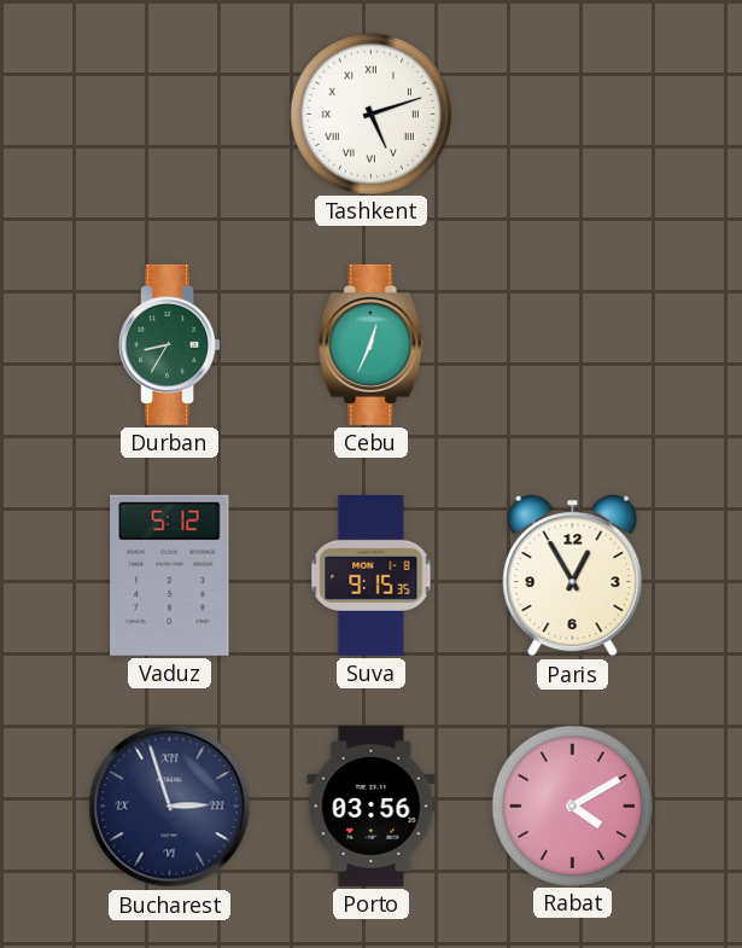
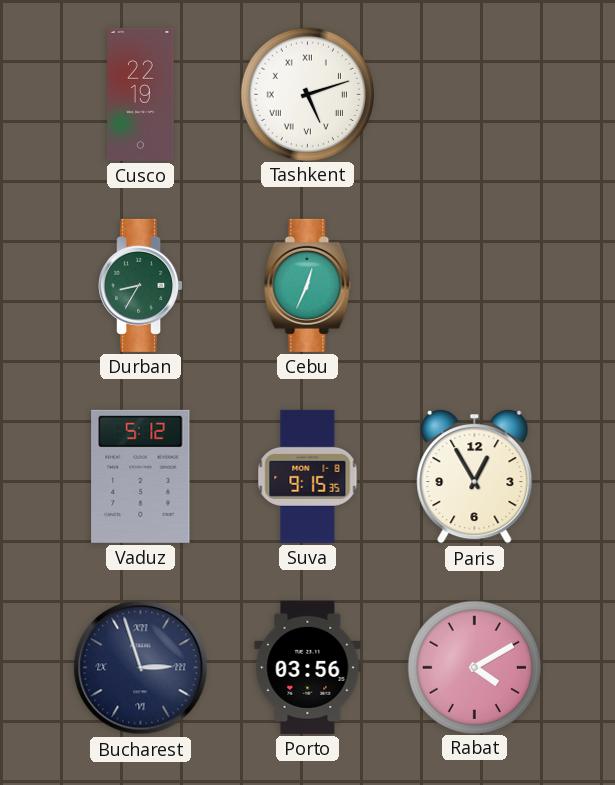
Cusco: none -> 22:19 (141, 94)
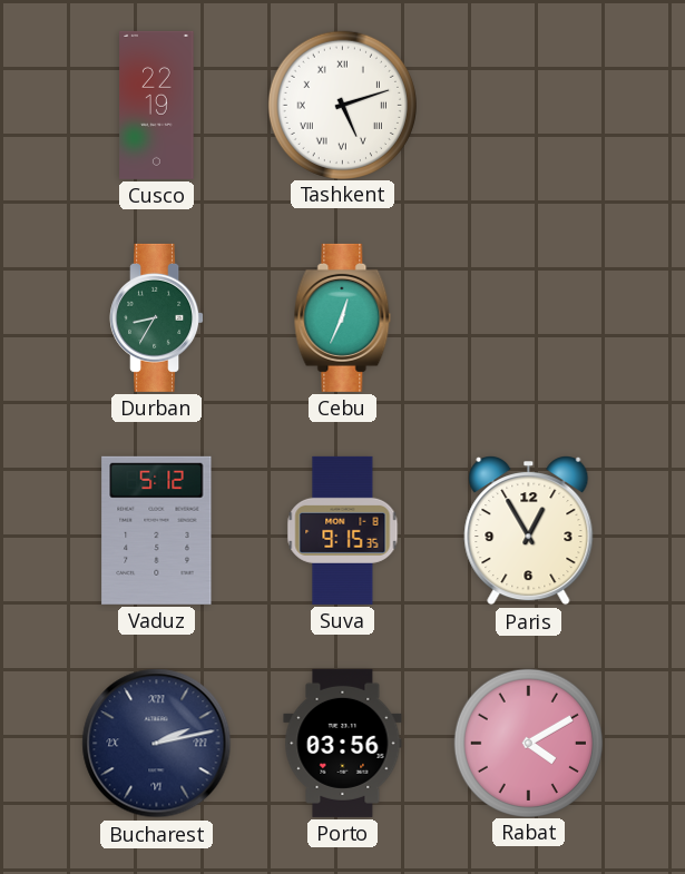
Bucharest: 2:57 -> 2:13 (157, 744)
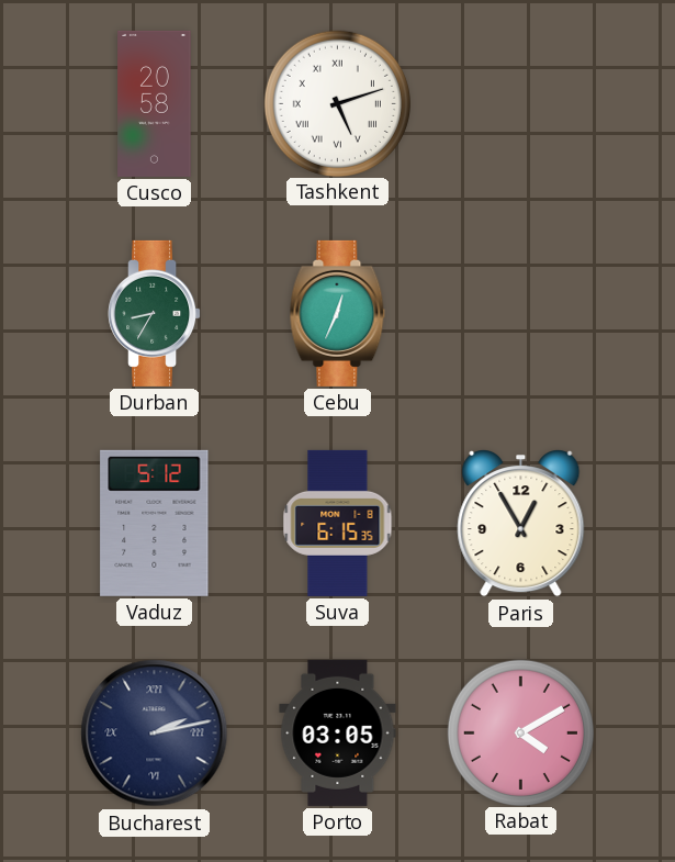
Cusco: 22:19 -> 20:58 (155, 103)
Suva: 9:15 -> 6:15 (338, 523)
Porto: 03:56 -> 03:05 (338, 732)
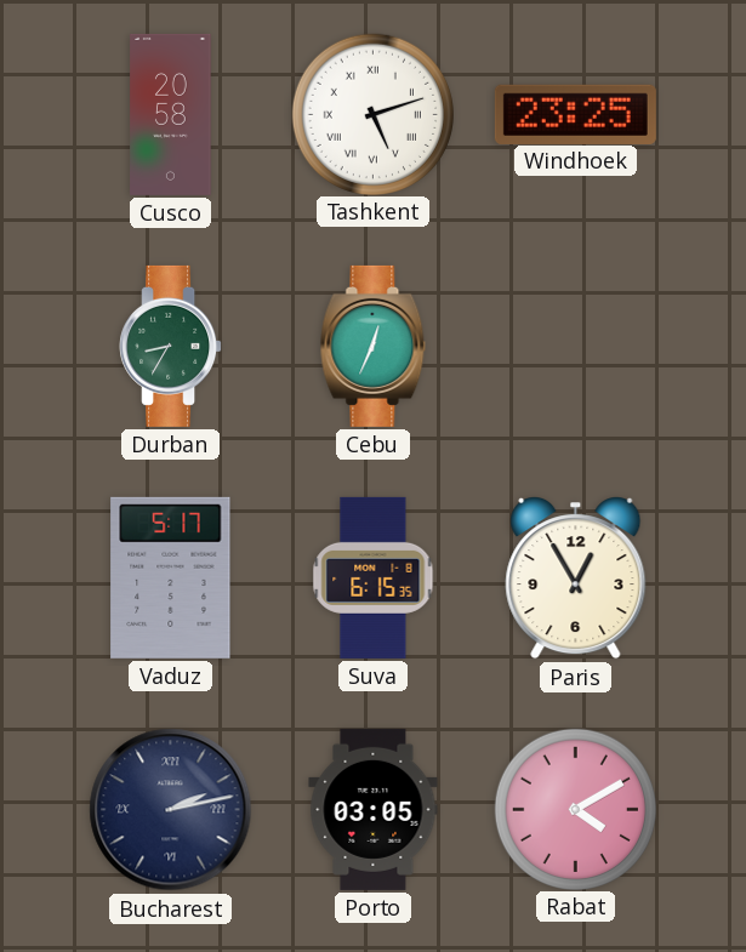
Windhoek: none -> 23:25 (575, 114)
Vaduz: 5:12 -> 5:17 (171, 577)
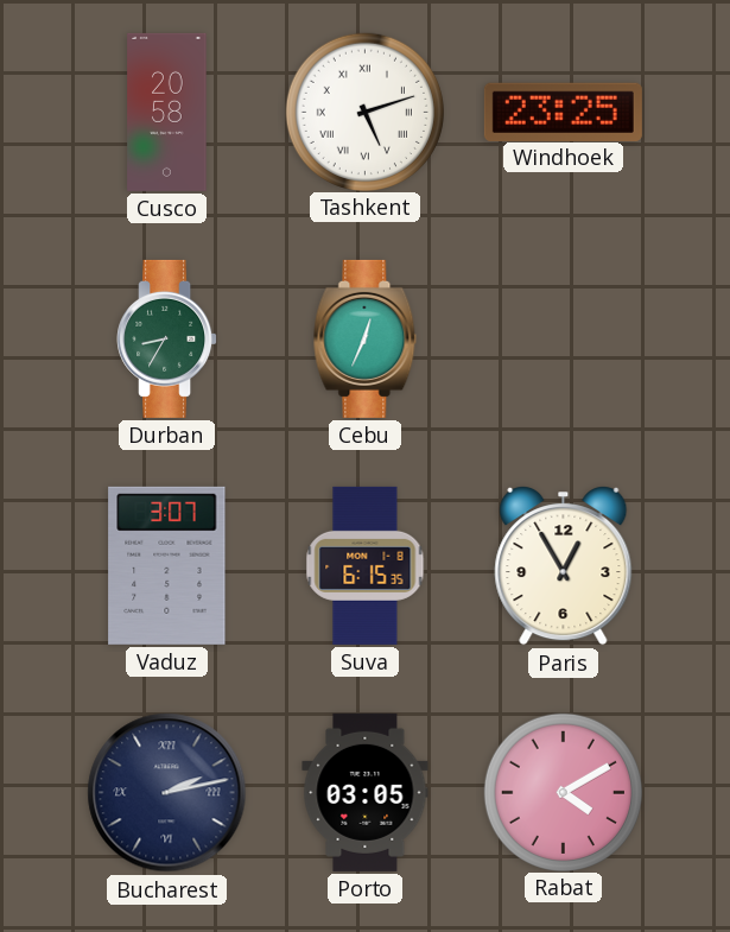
Vaduz: 5:17 -> 3:07 (167, 565)
